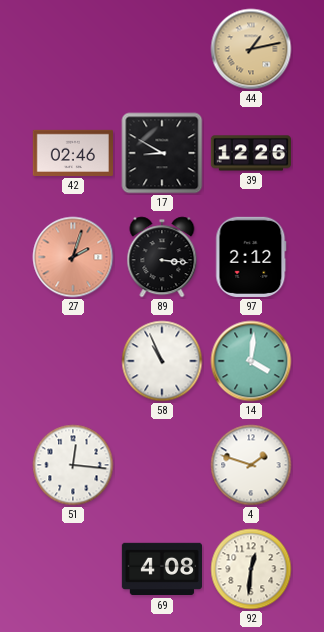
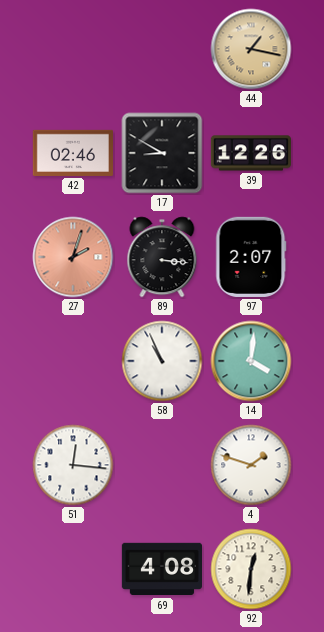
44: 1:13 -> 1:17 (251, 49)
97: 2:12 -> 2:07 (251, 257)
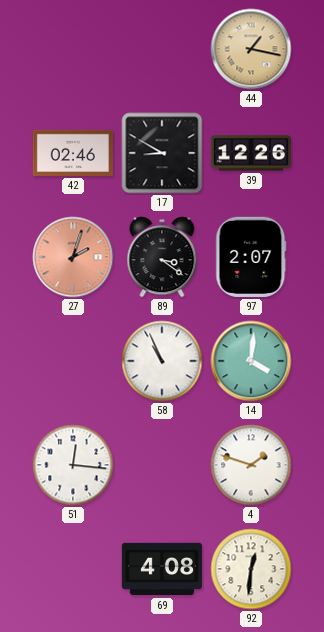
89: 3:16 -> 3:21 (162, 257)
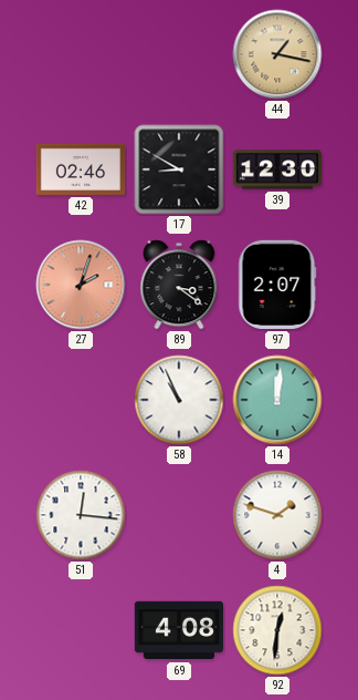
39: 12:26 -> 12:30 (276, 169)
14: 4:01 -> 12:01 (277, 400)
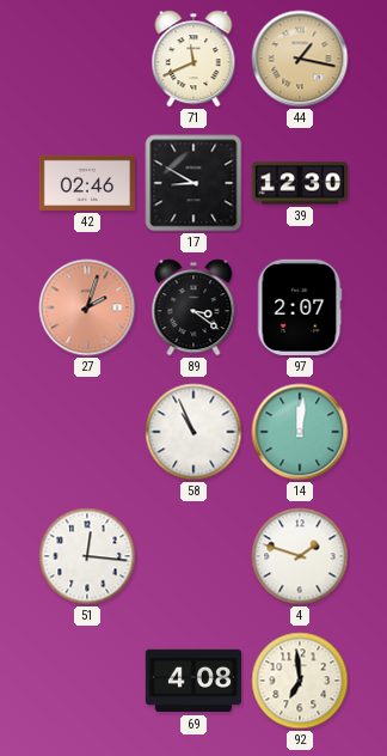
71: none -> 11:41 (193, 59)
92: 12:31 -> 6:59 (300, 681)
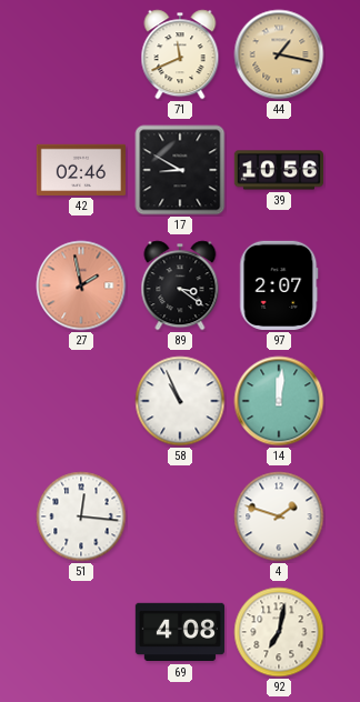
39: 12:30 -> 10:56 (278, 170)
27: 2:03 -> 1:58 (81, 285)
92: 6:59 -> 7:02 (279, 632)
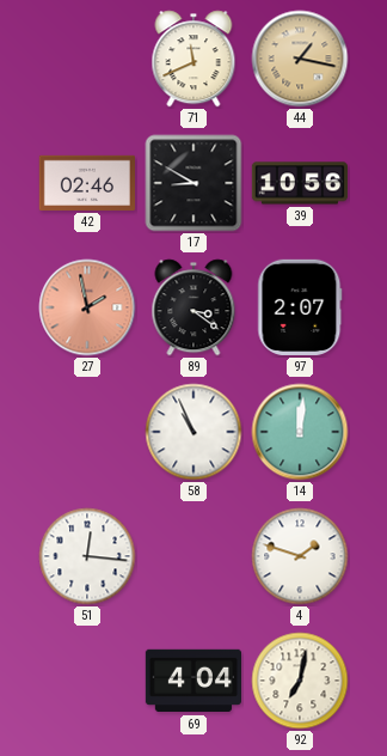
69: 4:08 -> 4:04 (192, 681)
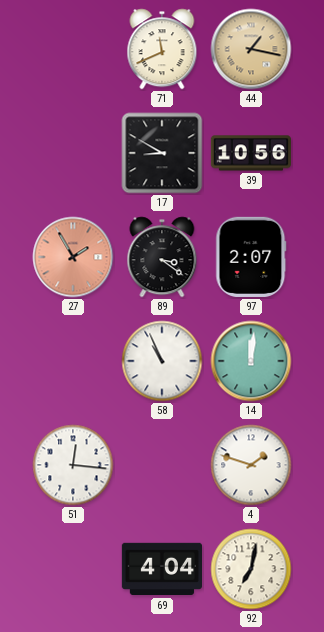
42: 02:46 -> none (86, 183)
27: 1:58 -> 1:55 (73, 257)
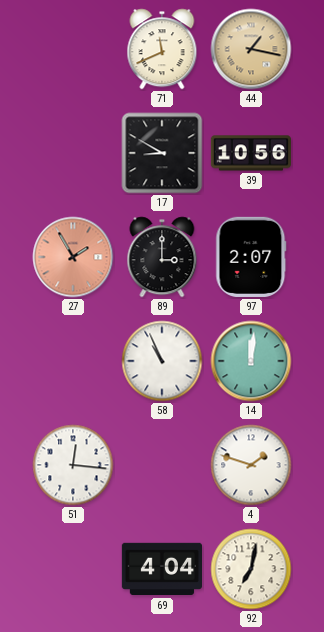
89: 3:21 -> 3:00 (162, 257)
